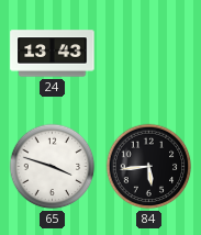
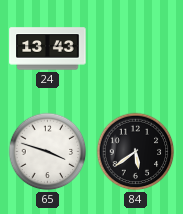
84: 5:44 -> 5:39 (136, 152)
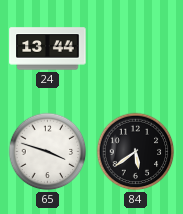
24: 13:43 -> 13:44 (48, 49)
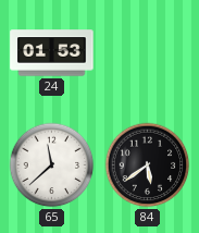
24: 13:44 -> 01:53 (52, 53)
65: 3:48 -> 11:38 (52, 165)
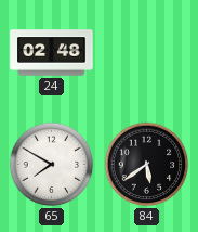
24: 01:53 -> 02:48 (52, 53)
65: 11:38 -> 7:50 (52, 165)
